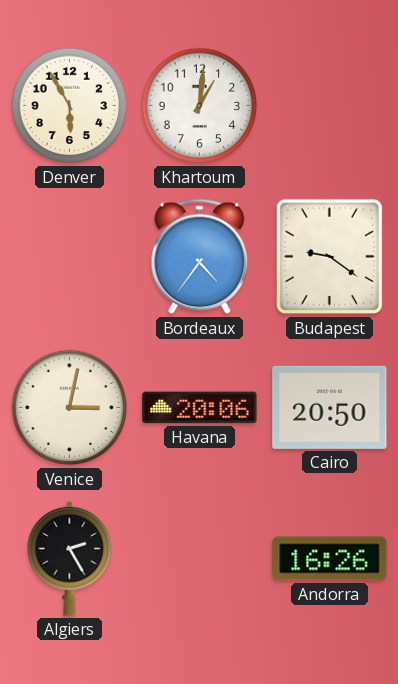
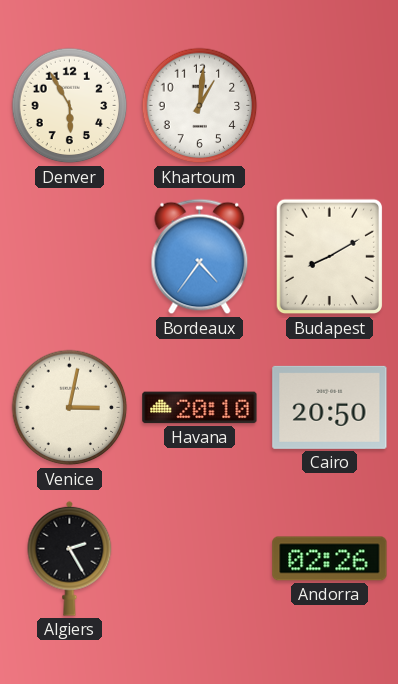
Budapest: 9:21 -> 8:10 (329, 257)
Havana: 20:06 -> 20:10 (200, 408)
Andorra: 16:26 -> 02:26 (330, 559)
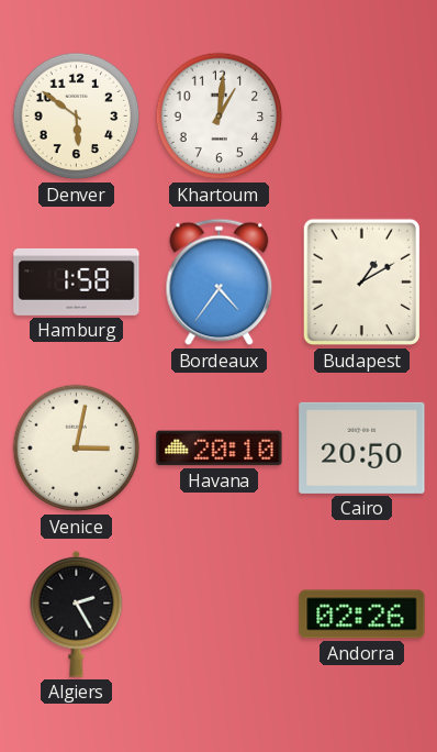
Denver: 5:55 -> 5:51 (77, 117)
Hamburg: none -> 1:58 (77, 281)
Budapest: 8:10 -> 1:10 (361, 283)
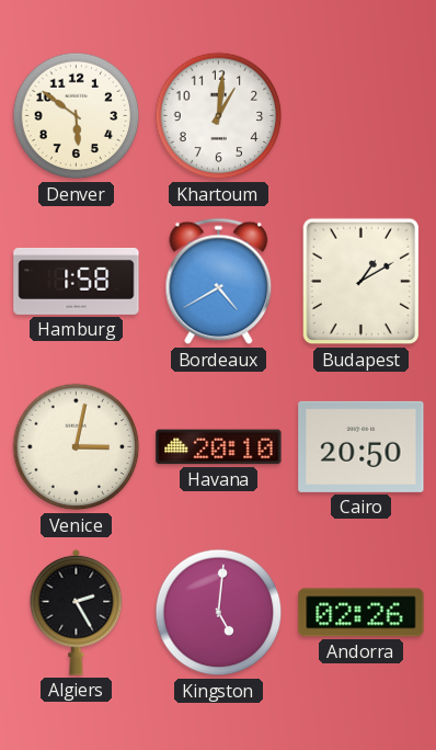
Bordeaux: 4:36 -> 4:40 (219, 282)
Kingston: none -> 5:01 (219, 613)
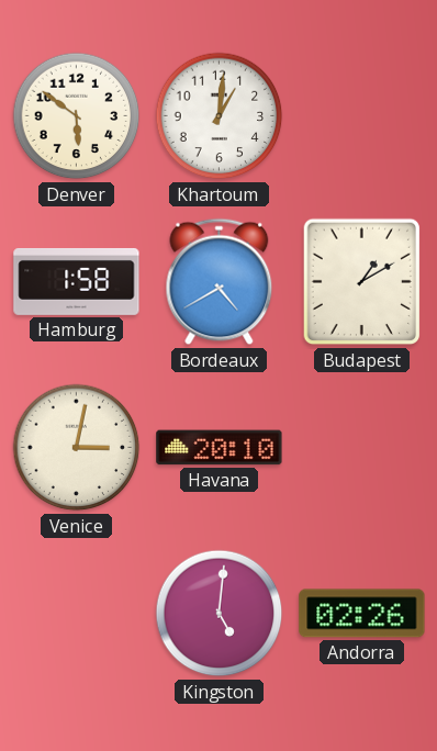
Cairo: 20:50 -> none (362, 446)
Algiers: 2:25 -> none (77, 612)
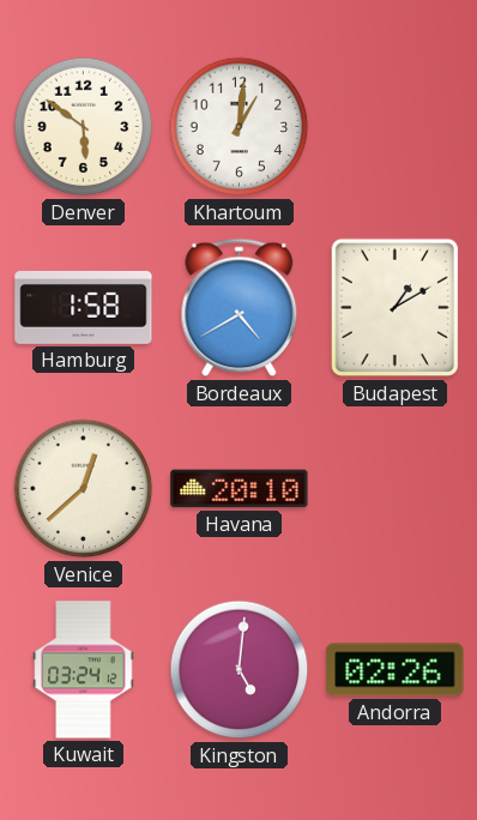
Venice: 3:02 -> 12:38 (84, 489)
Kuwait: none -> 03:24 (84, 670)
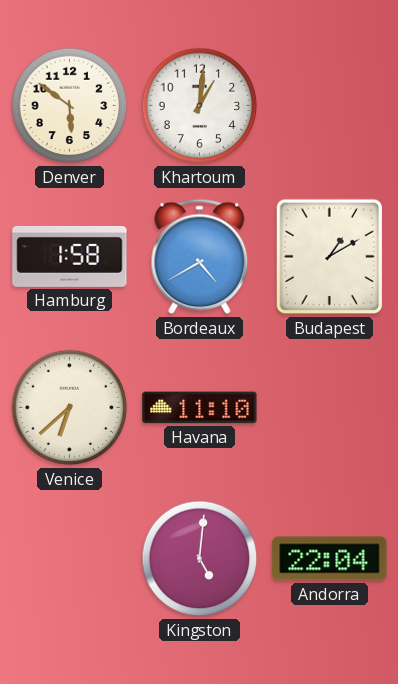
Venice: 12:38 -> 6:38 (70, 408)
Havana: 20:10 -> 11:10 (200, 408)
Kuwait: 03:24 -> none (84, 670)
Andorra: 02:26 -> 22:04 (330, 559)
